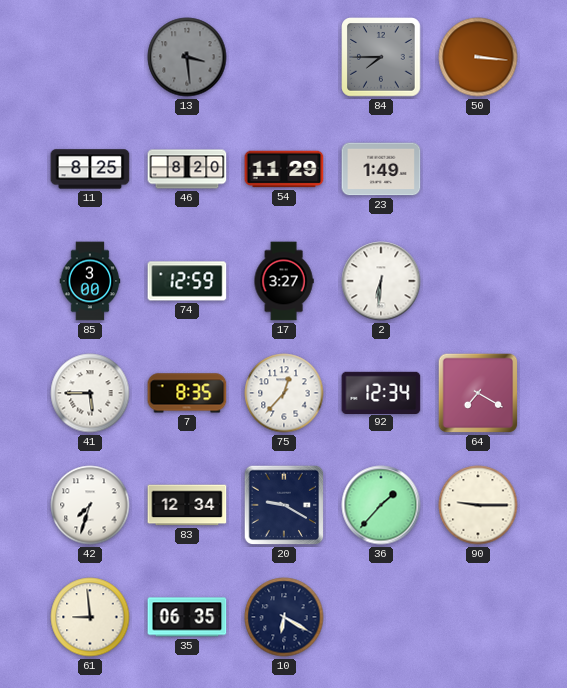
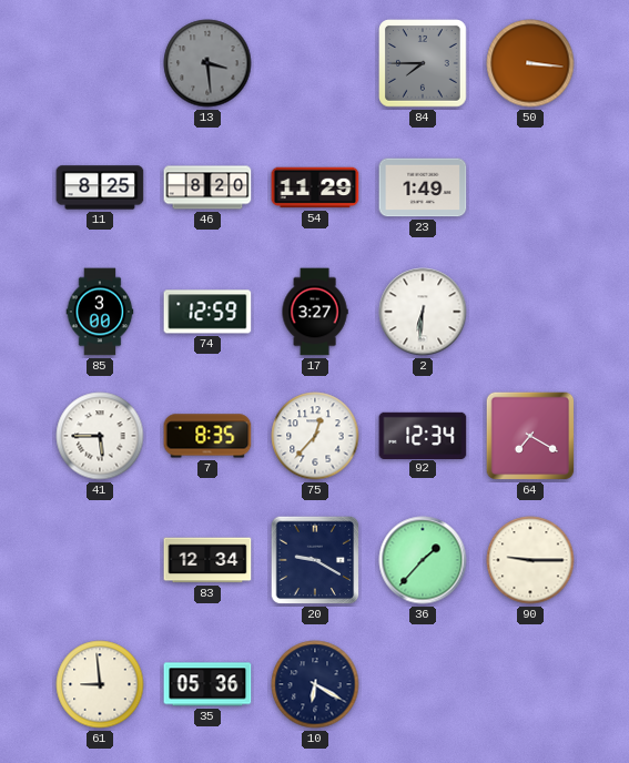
42: 7:33 -> none (90, 505)
35: 06:35 -> 05:36 (207, 684)
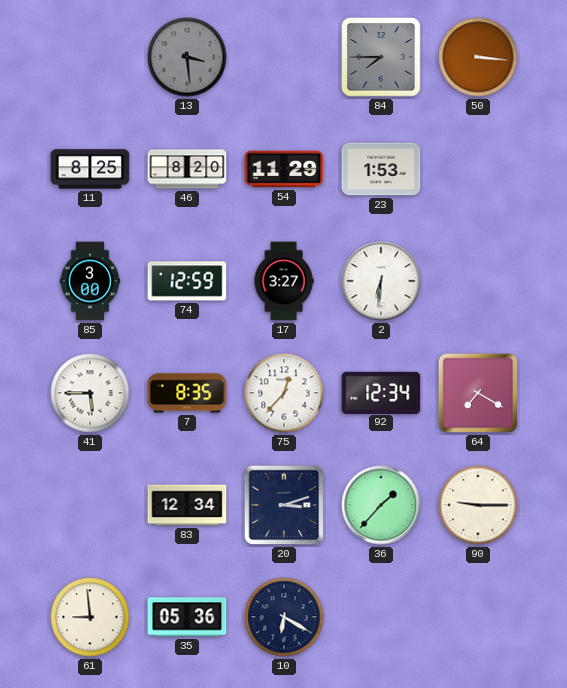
23: 1:49 -> 1:53 (381, 169)
20: 9:20 -> 3:12 (284, 505)
